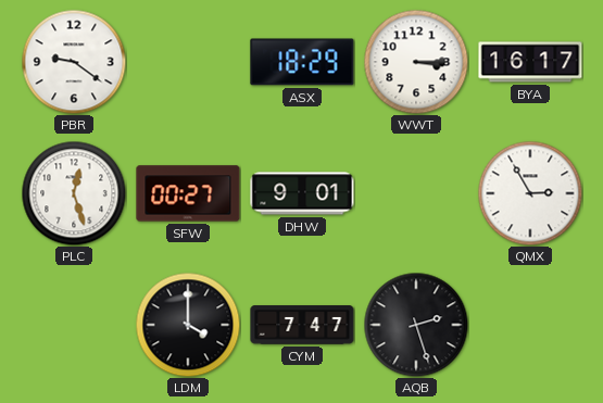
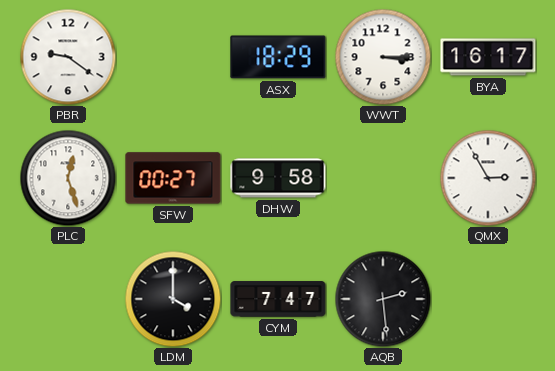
DHW: 9:01 -> 9:58 (278, 178)
AQB: 2:27 -> 2:29 (383, 299)
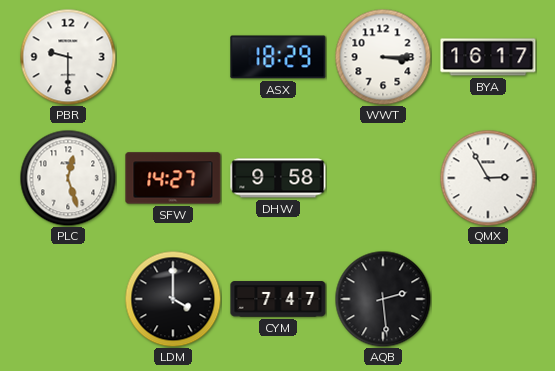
PBR: 9:21 -> 9:30 (68, 57)
SFW: 00:27 -> 14:27 (173, 178)
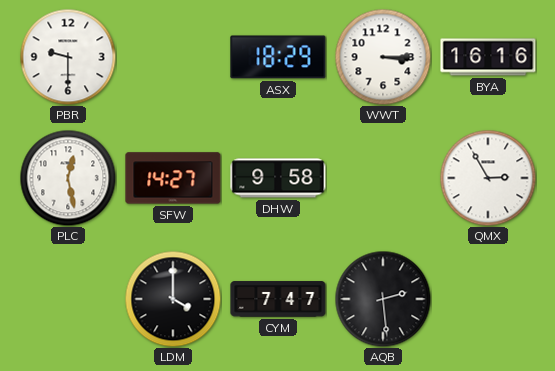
BYA: 16:17 -> 16:16 (488, 57)
PLC: 12:27 -> 12:28 (68, 178)
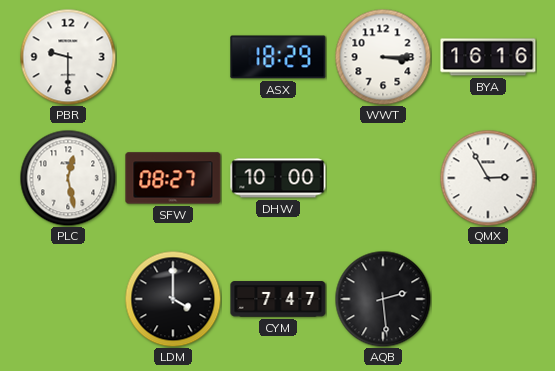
SFW: 14:27 -> 08:27 (173, 178)
DHW: 9:58 -> 10:00 (278, 178)
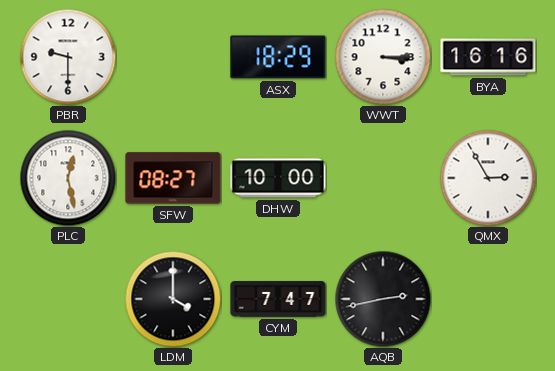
AQB: 2:29 -> 2:43 (383, 299)
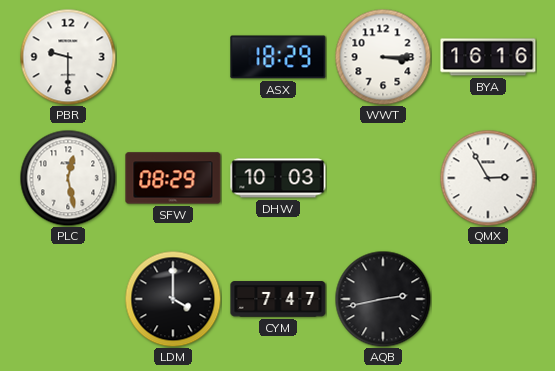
SFW: 08:27 -> 08:29 (173, 178)
DHW: 10:00 -> 10:03 (278, 178)
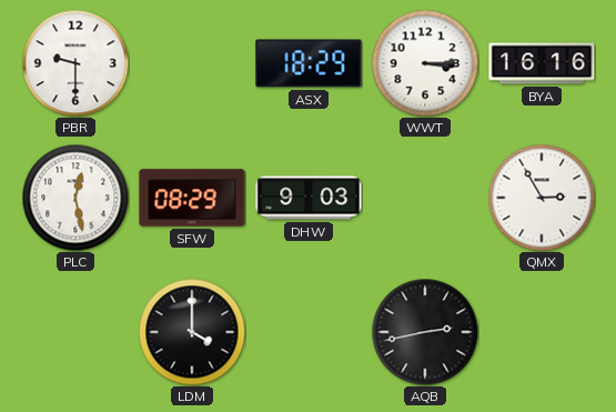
DHW: 10:03 -> 9:03 (309, 198)
CYM: 7:47 -> none (278, 299)
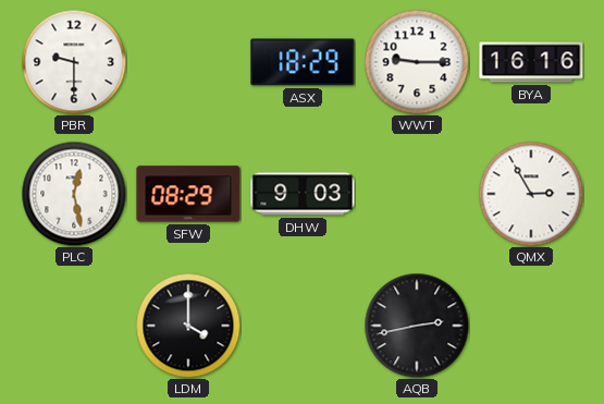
WWT: 3:15 -> 9:15 (417, 62)
